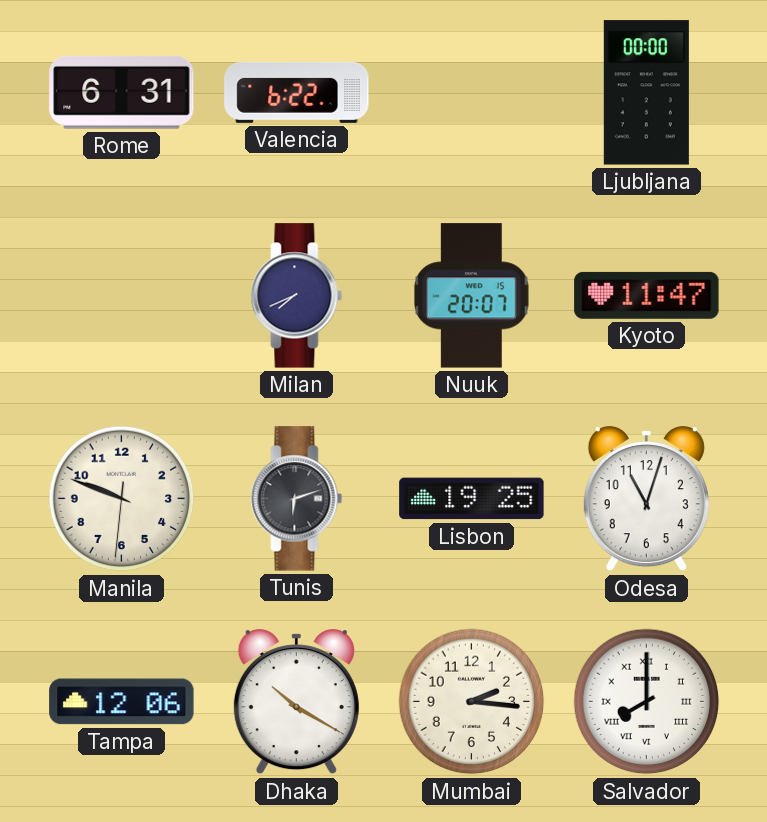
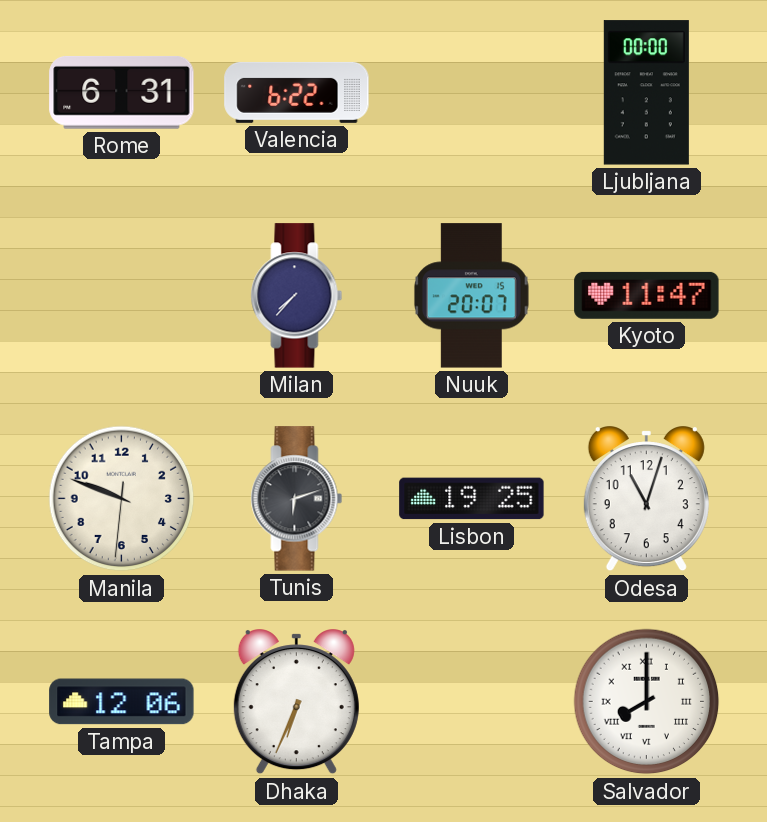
Milan: 7:41 -> 7:37 (297, 296)
Dhaka: 10:20 -> 6:34 (296, 702)
Mumbai: 2:16 -> none (472, 702)
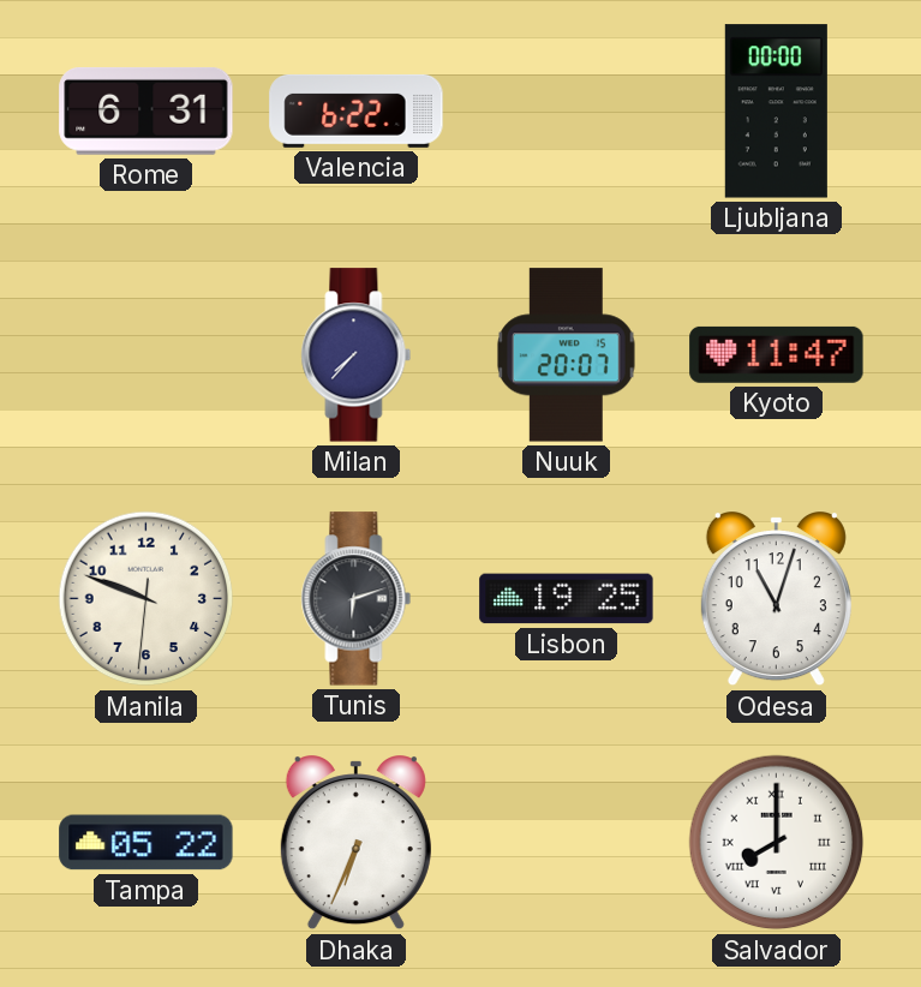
Tampa: 12:06 -> 05:22 (146, 843)
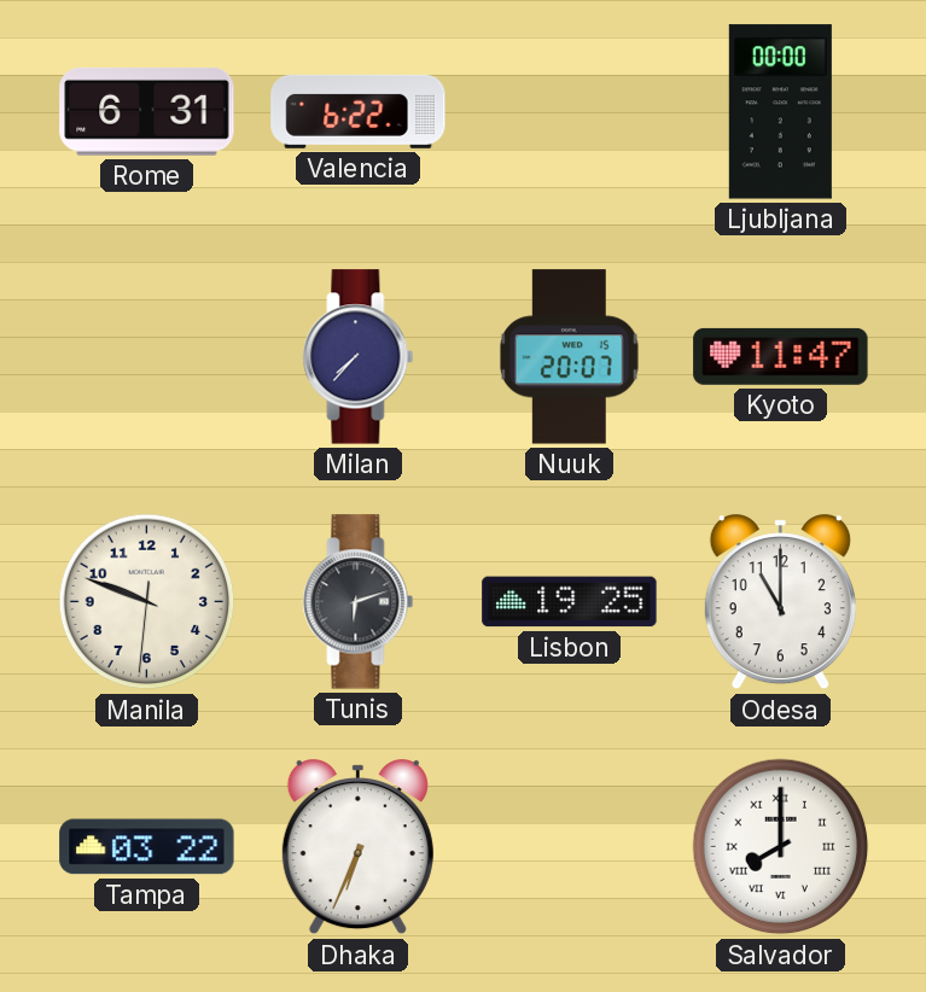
Odesa: 11:03 -> 11:00 (780, 602)
Tampa: 05:22 -> 03:22 (147, 847)
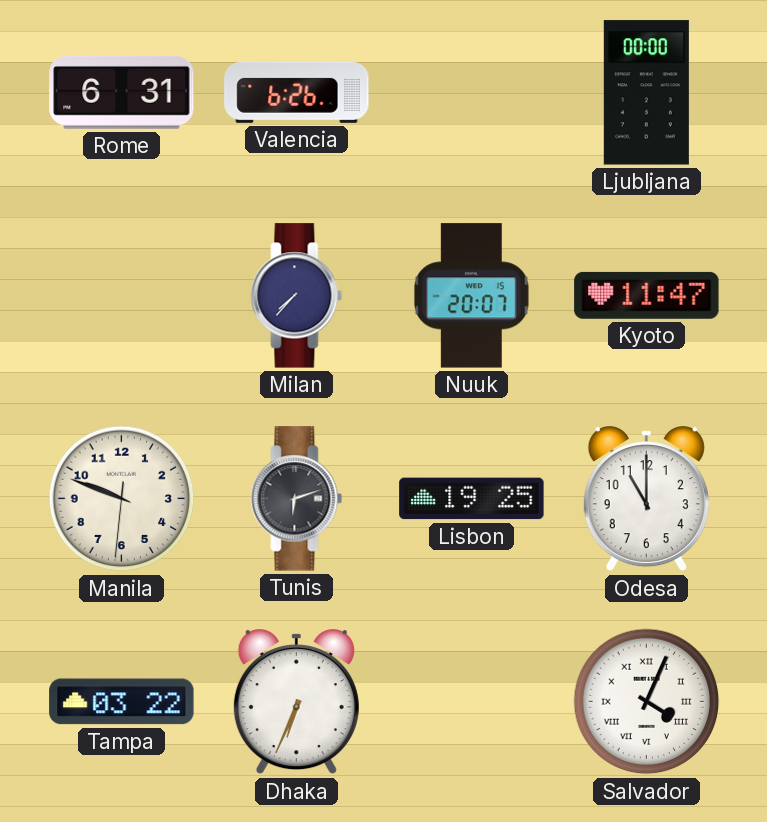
Valencia: 6:22 -> 6:26 (297, 92)
Salvador: 8:00 -> 4:04 (647, 702)
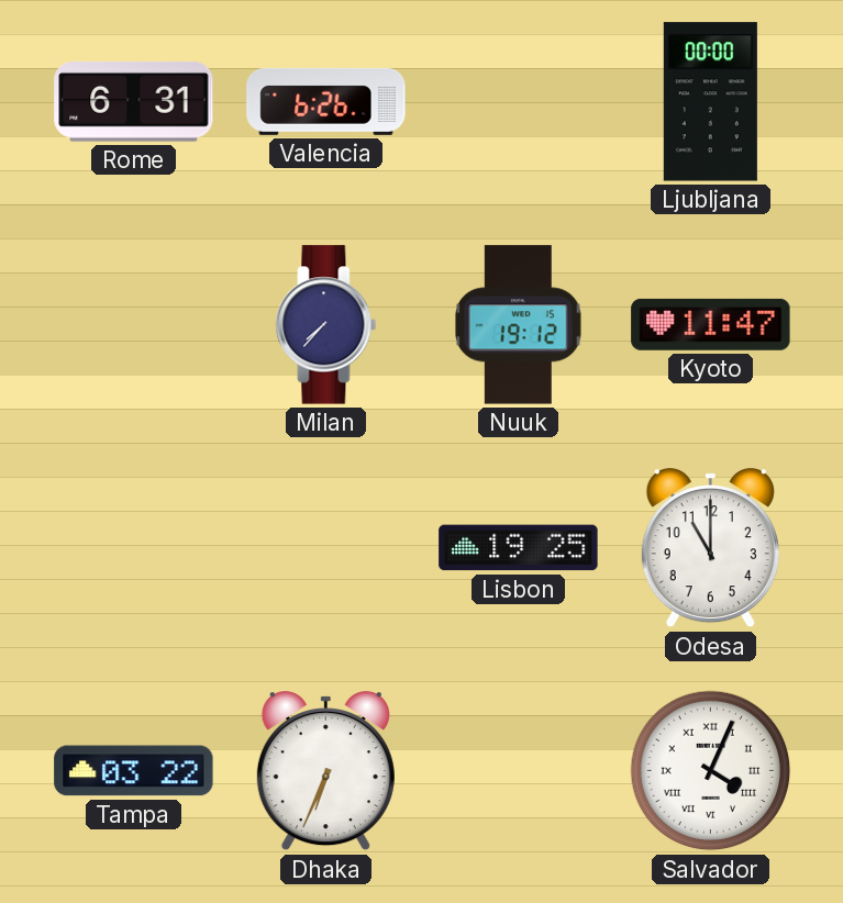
Nuuk: 20:07 -> 19:12 (518, 325)
Manila: 9:48 -> none (122, 499)
Tunis: 6:12 -> none (297, 499)
